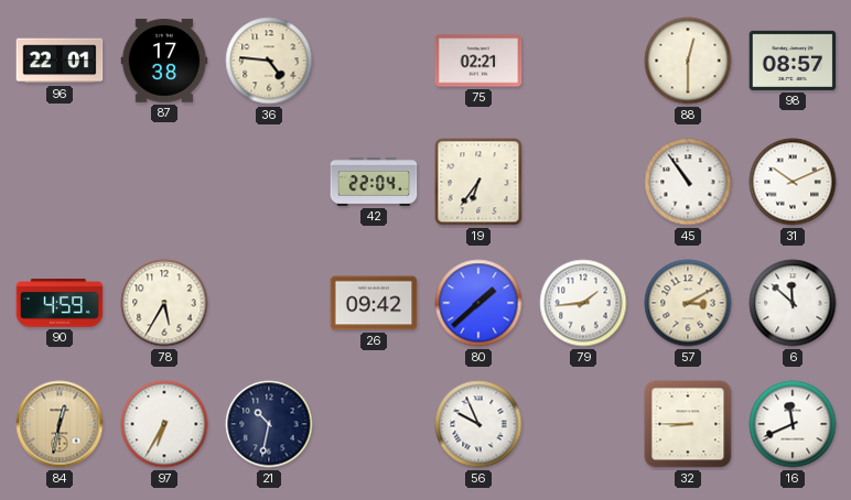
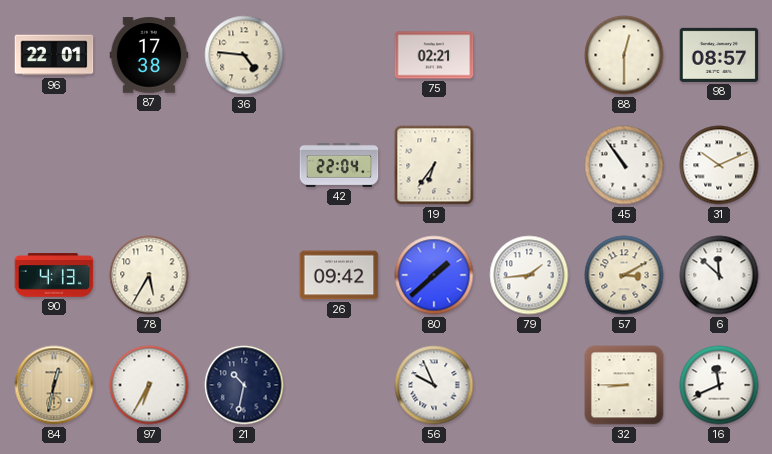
90: 4:59 -> 4:13 (54, 275)
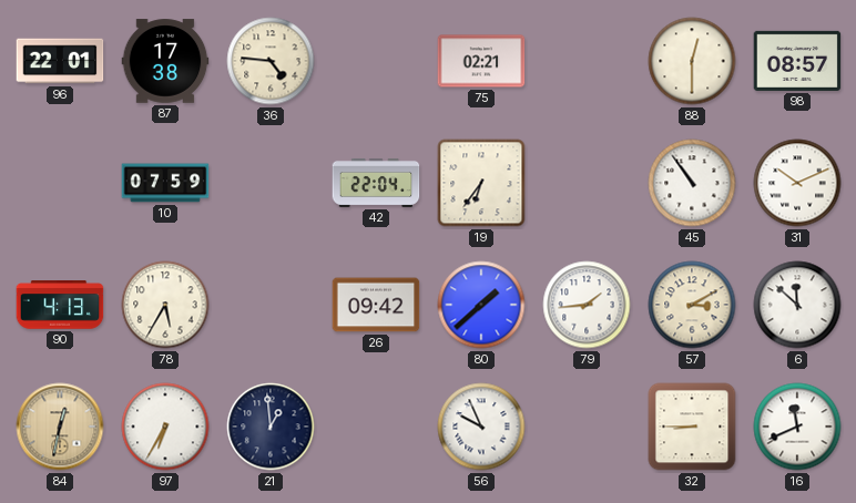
10: none -> 07:59 (165, 183)
21: 10:32 -> 12:59 (271, 427)
